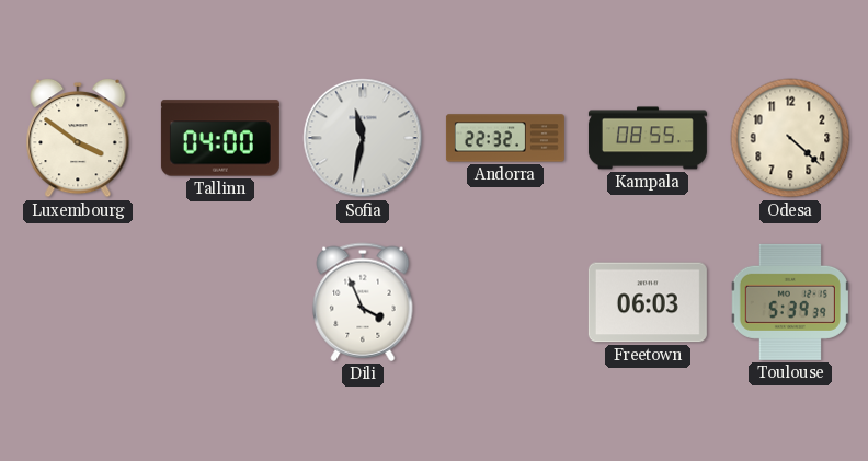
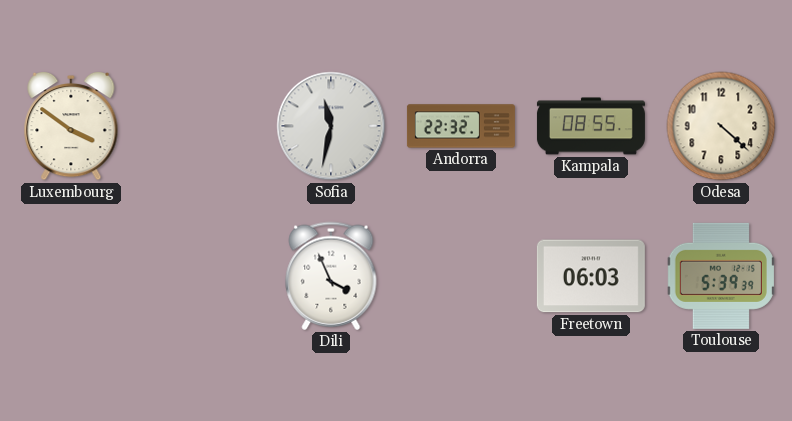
Tallinn: 04:00 -> none (220, 138)
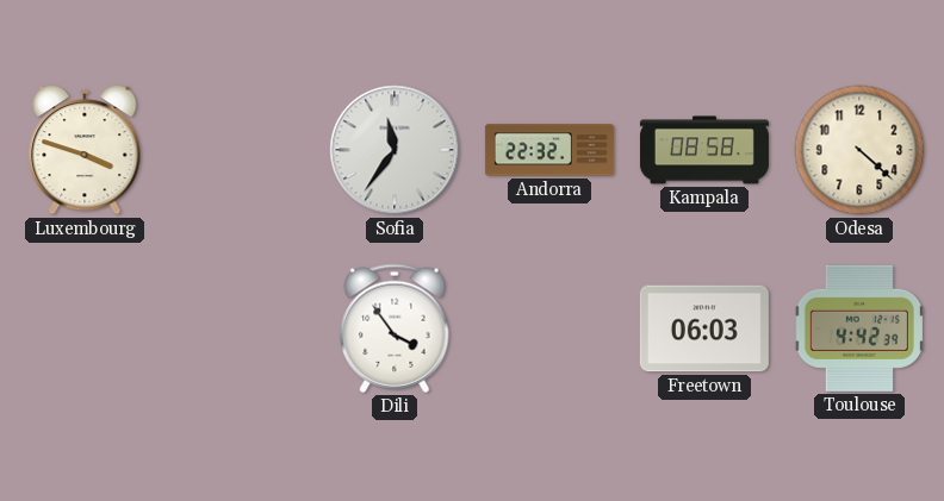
Luxembourg: 3:51 -> 3:48 (85, 150)
Sofia: 11:32 -> 11:36 (395, 150)
Kampala: 08:55 -> 08:58 (704, 150)
Dili: 3:56 -> 3:54 (395, 328)
Toulouse: 5:39 -> 4:42 (859, 328)
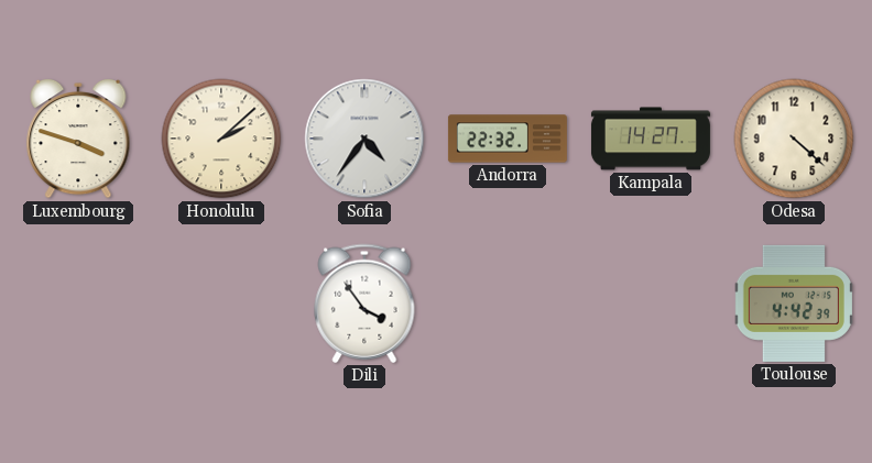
Honolulu: none -> 2:08 (221, 139)
Sofia: 11:36 -> 4:36 (364, 139)
Kampala: 08:58 -> 14:27 (651, 139)
Freetown: 06:03 -> none (704, 328)
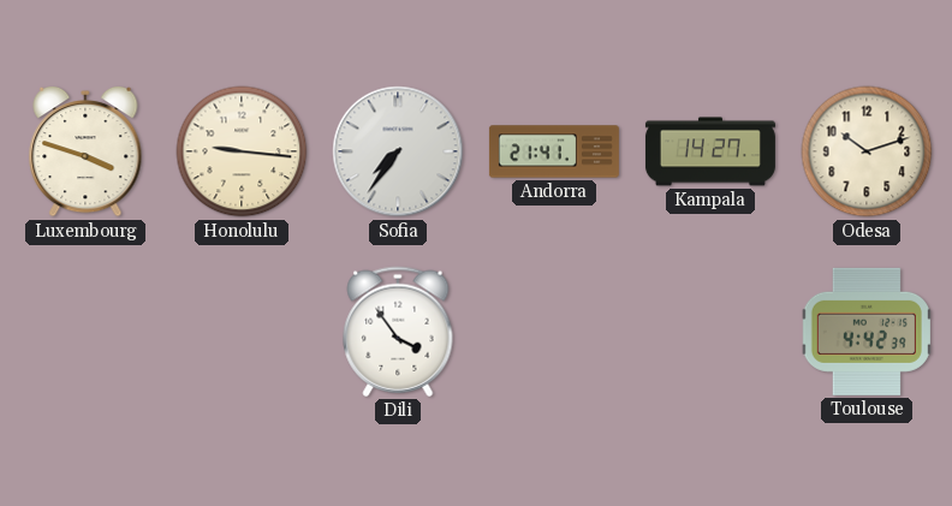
Honolulu: 2:08 -> 9:16 (242, 151)
Sofia: 4:36 -> 7:36 (398, 151)
Andorra: 22:32 -> 21:41 (554, 151)
Odesa: 4:22 -> 10:12 (867, 151)
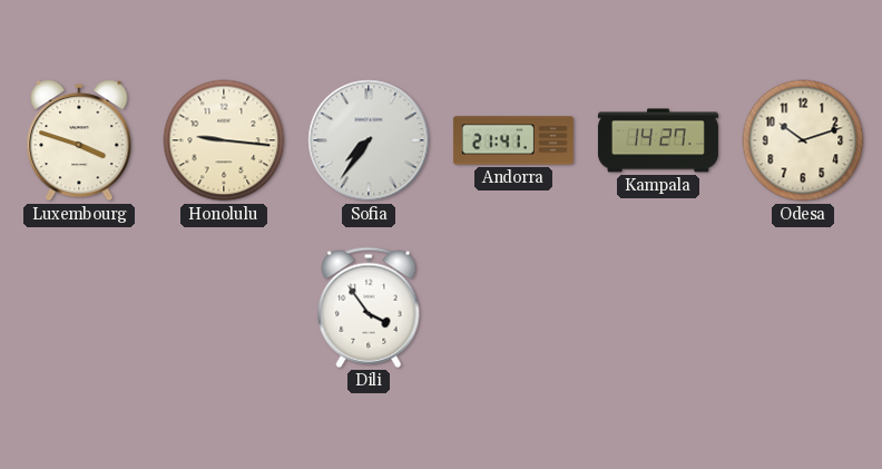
Toulouse: 4:42 -> none (867, 332)
